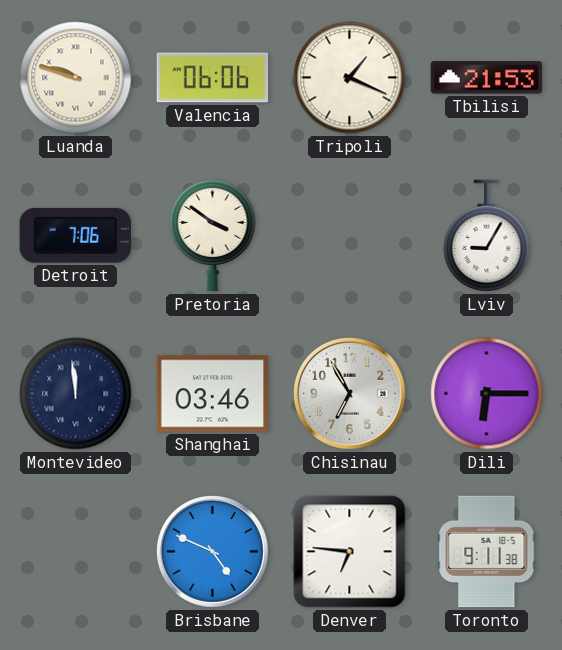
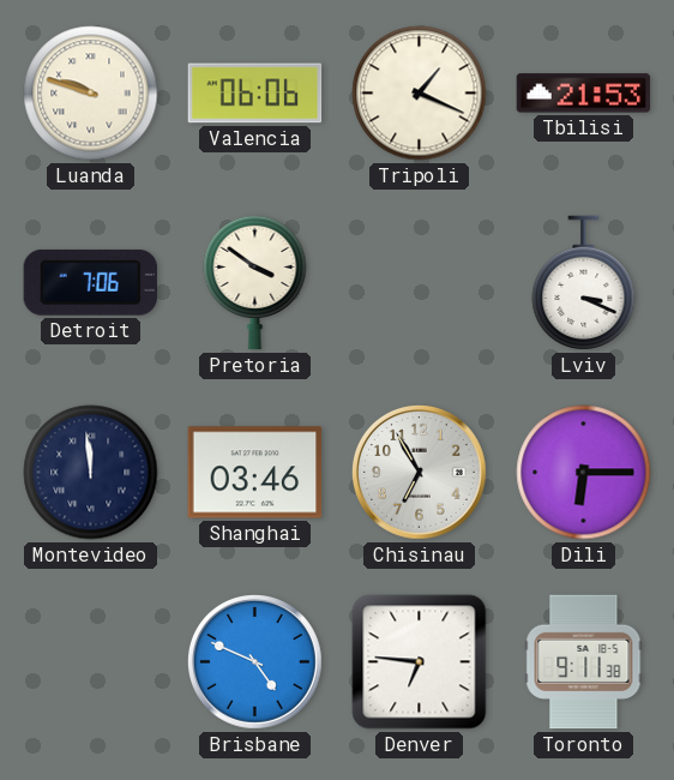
Lviv: 9:05 -> 3:19 (584, 283)
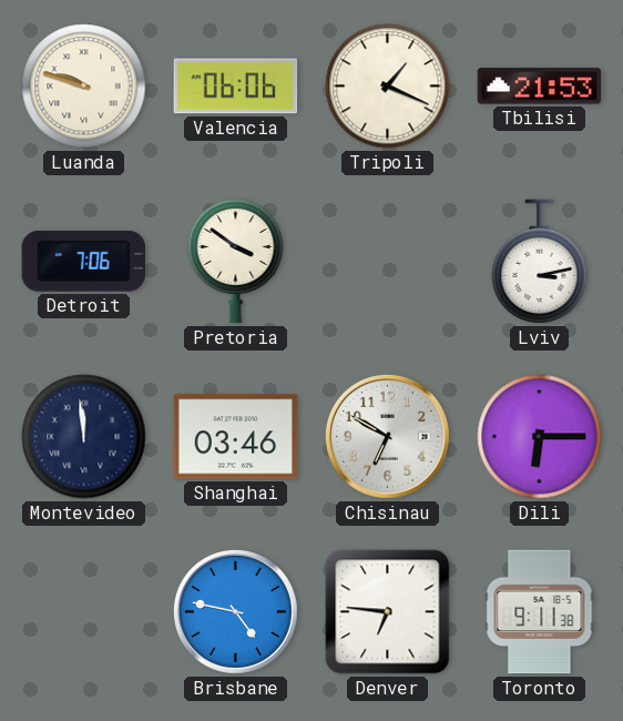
Lviv: 3:19 -> 3:13 (540, 262)
Chisinau: 6:55 -> 6:50 (387, 436)
Brisbane: 4:49 -> 4:47 (235, 611)
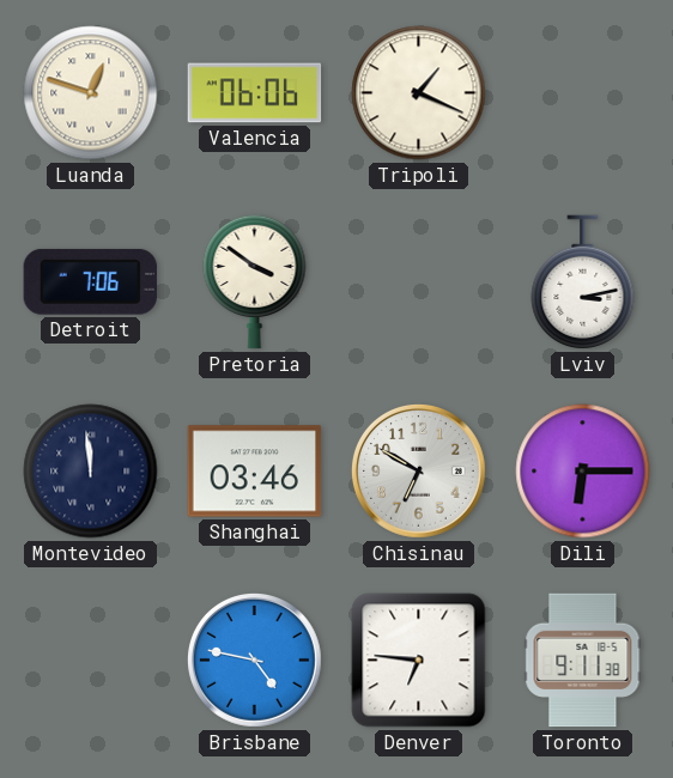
Luanda: 9:48 -> 12:48 (91, 93)
Tbilisi: 21:53 -> none (540, 87)
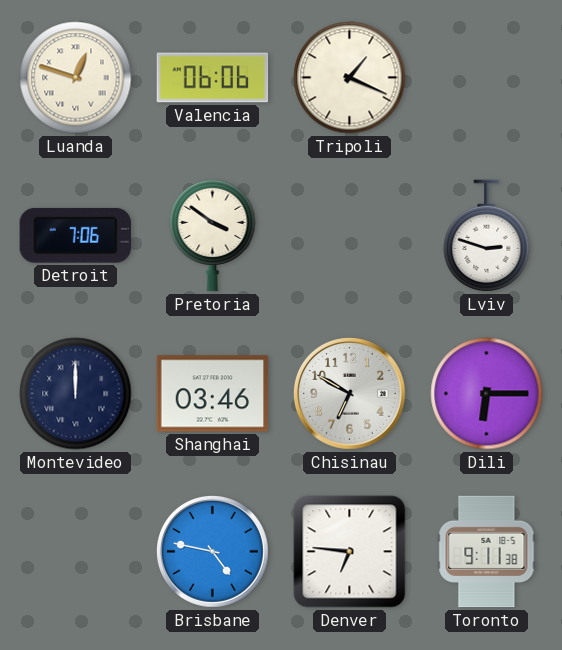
Lviv: 3:13 -> 2:48 (487, 236)
Montevideo: 11:59 -> 12:00 (76, 394)
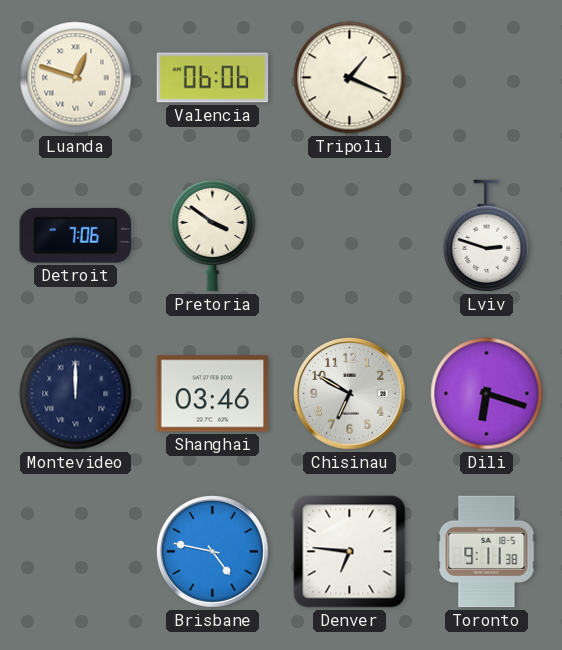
Dili: 6:15 -> 6:18 (487, 394)
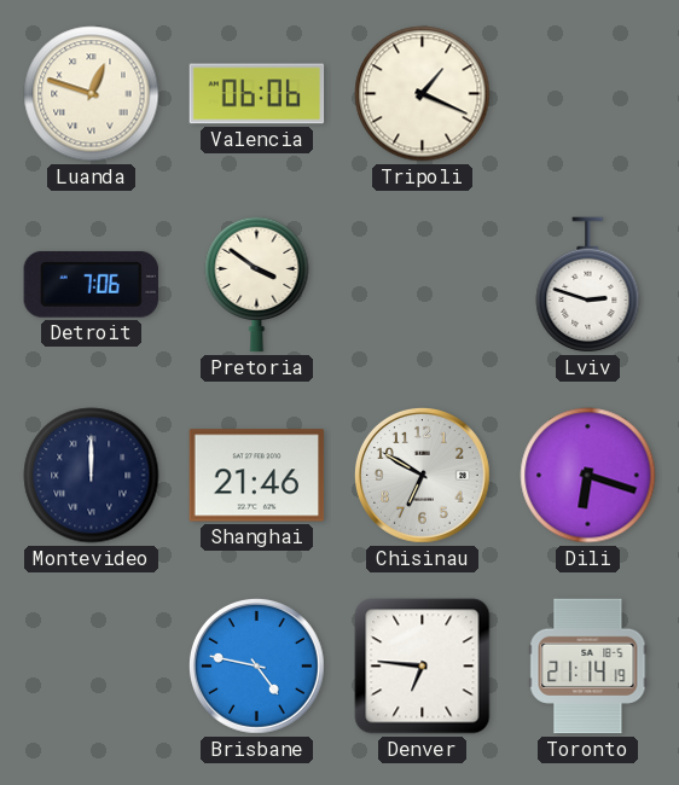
Shanghai: 03:46 -> 21:46 (257, 476)
Toronto: 9:11 -> 21:14 (588, 667)
